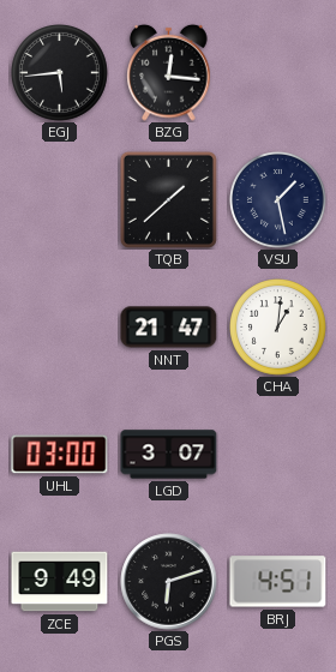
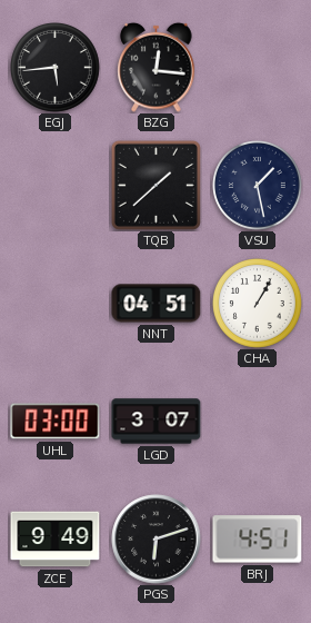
NNT: 21:47 -> 04:51 (157, 304)
CHA: 1:01 -> 1:05 (258, 304)
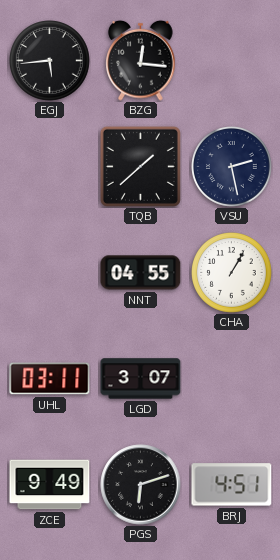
VSU: 1:28 -> 2:28 (232, 167)
NNT: 04:51 -> 04:55 (141, 273)
UHL: 03:00 -> 03:11 (50, 379)
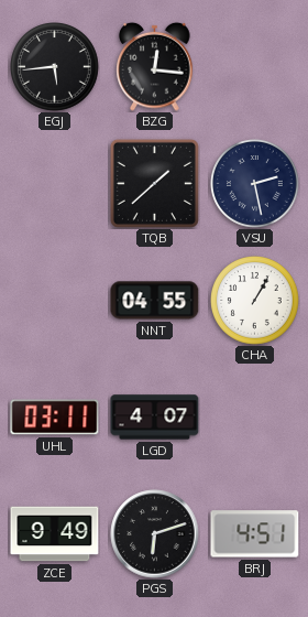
LGD: 3:07 -> 4:07 (155, 418)
